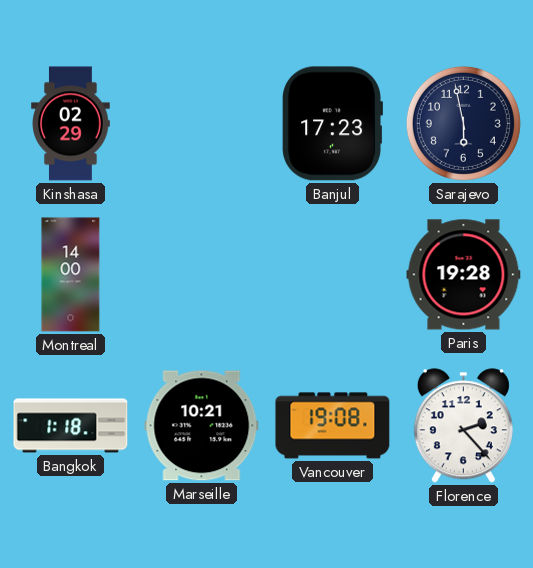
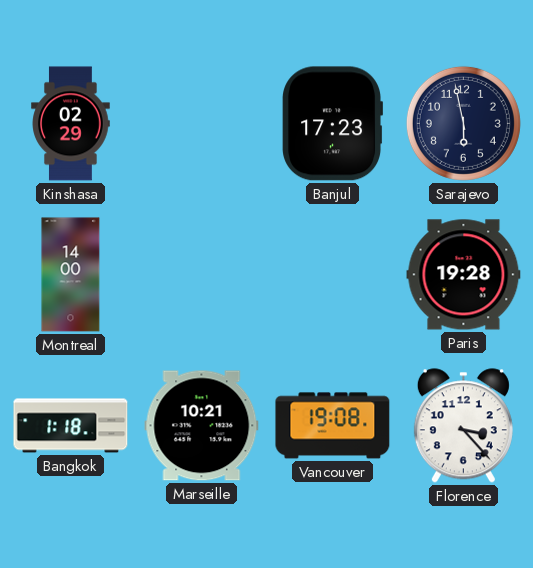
Florence: 2:23 -> 3:23 (463, 426)
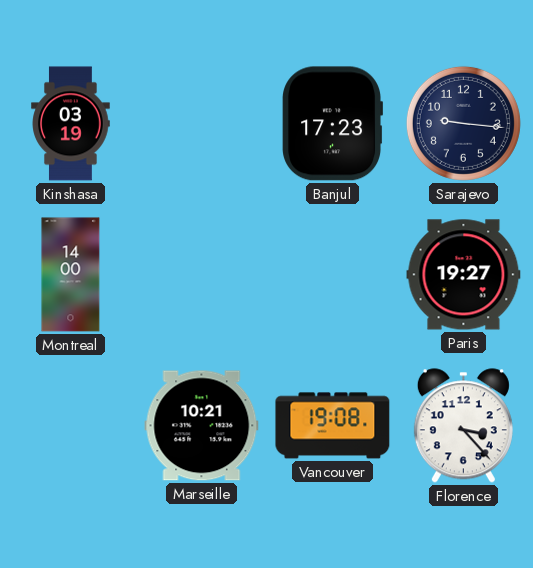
Kinshasa: 02:29 -> 03:19 (71, 124)
Sarajevo: 5:58 -> 9:16 (463, 123)
Paris: 19:28 -> 19:27 (464, 275)
Bangkok: 1:18 -> none (71, 426)
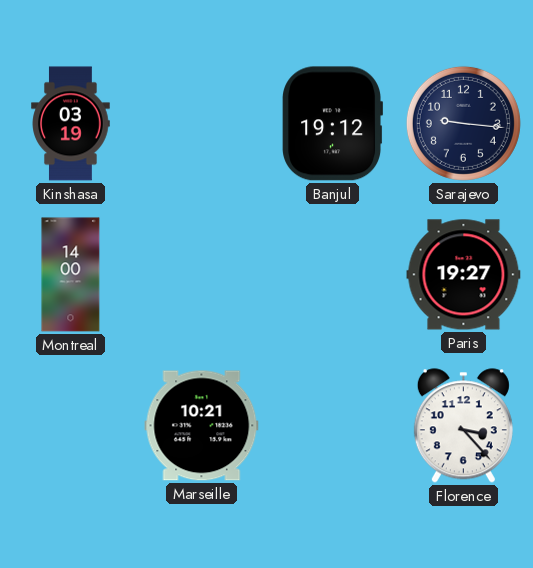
Banjul: 17:23 -> 19:12 (332, 124)
Vancouver: 19:08 -> none (333, 426)
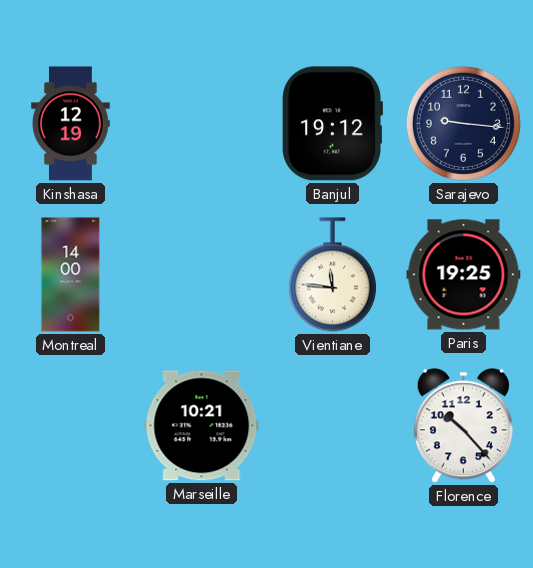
Kinshasa: 03:19 -> 12:19 (71, 124)
Vientiane: none -> 11:46 (332, 275)
Paris: 19:27 -> 19:25 (464, 275)
Florence: 3:23 -> 10:23 (463, 426)
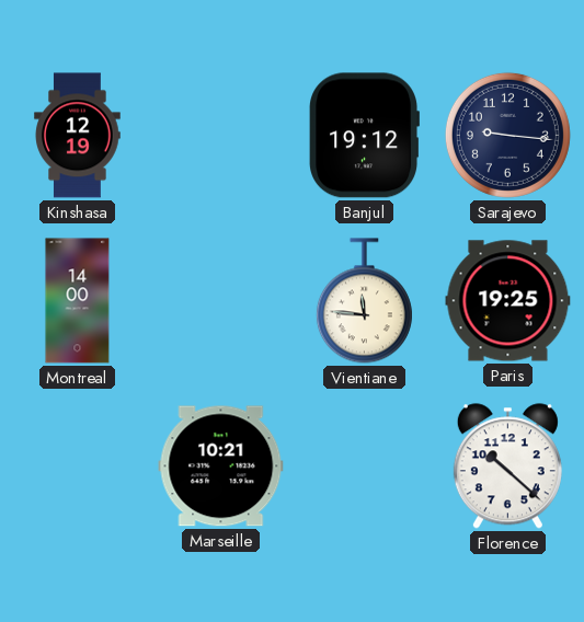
Florence: 10:23 -> 10:22 (507, 466)
